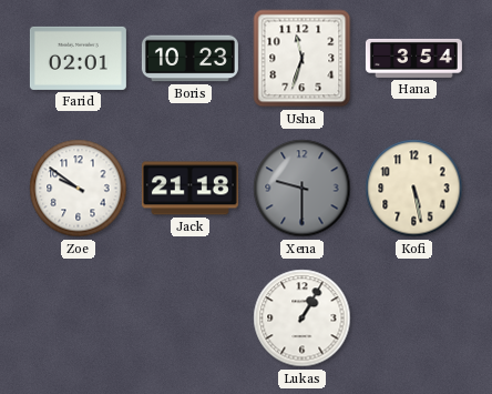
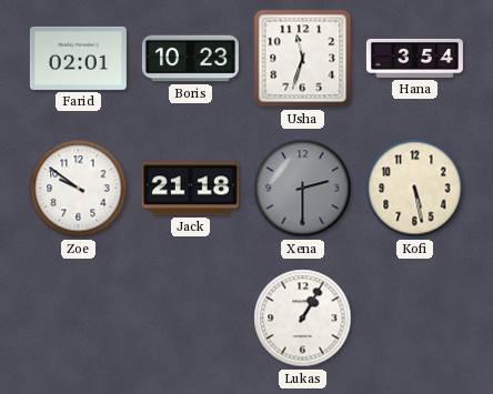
Xena: 9:30 -> 2:30 (303, 189)
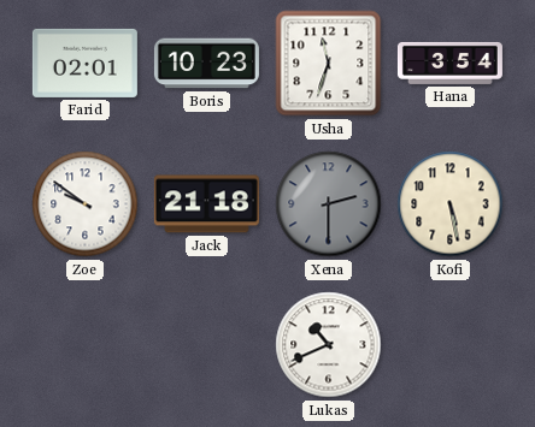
Lukas: 1:05 -> 10:41 (329, 345)
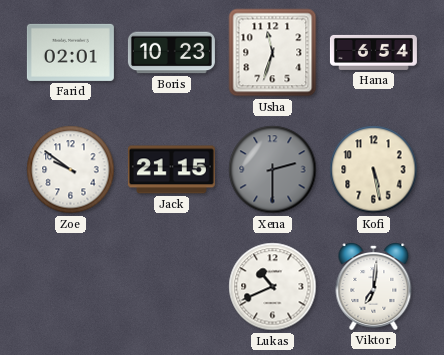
Hana: 3:54 -> 6:54 (373, 52)
Jack: 21:18 -> 21:15 (171, 170)
Viktor: none -> 7:01 (374, 287)
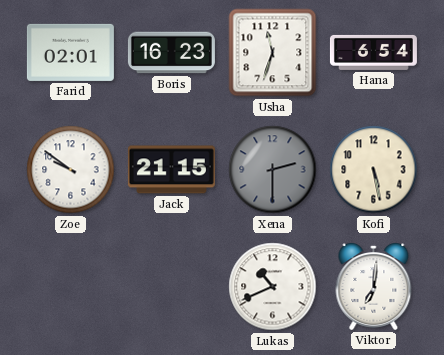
Boris: 10:23 -> 16:23 (171, 53)
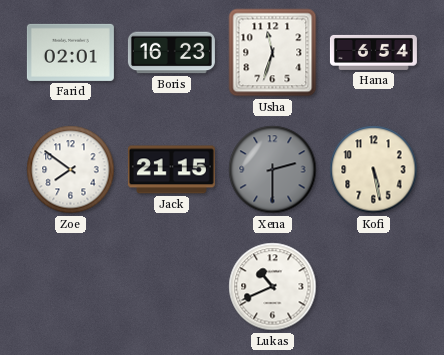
Zoe: 9:51 -> 7:51 (71, 170)
Viktor: 7:01 -> none (374, 287)
